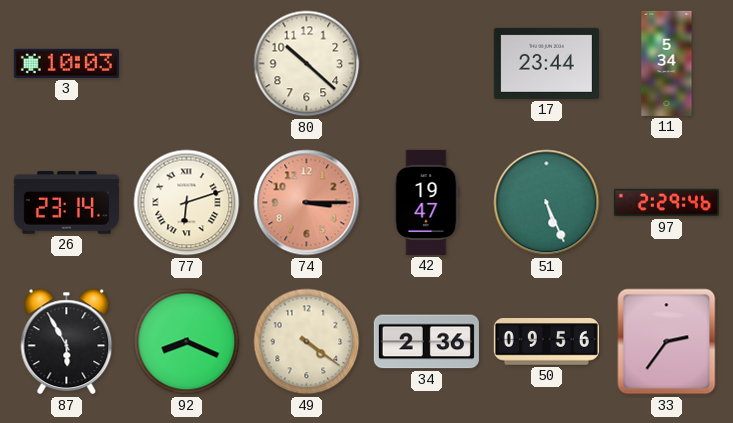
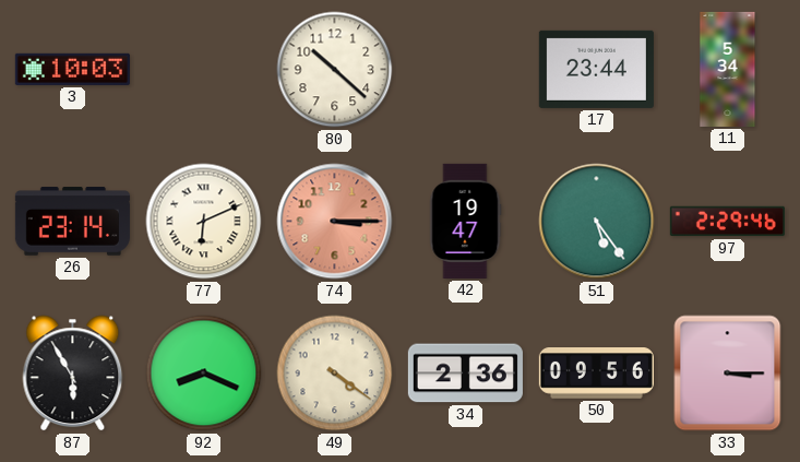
77: 6:12 -> 6:11 (204, 222)
51: 5:26 -> 5:24 (597, 222)
33: 2:36 -> 3:15 (728, 374)
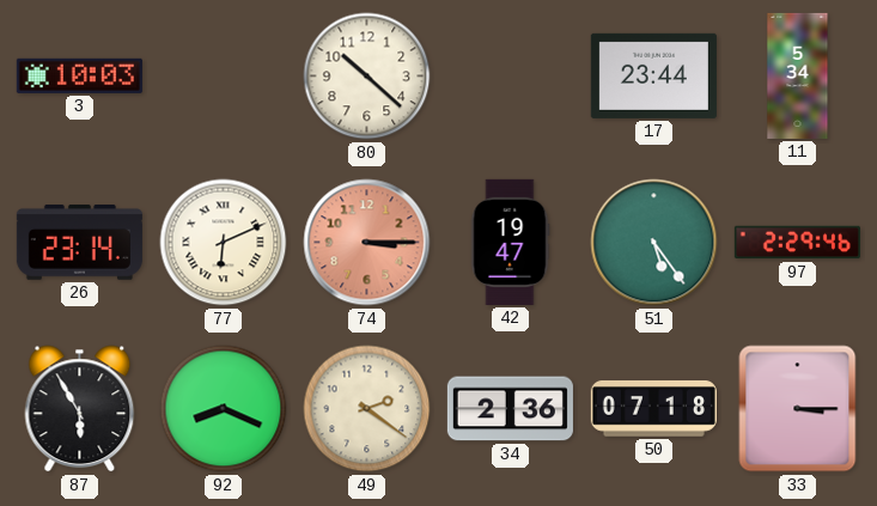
49: 4:21 -> 2:21 (367, 409)
50: 09:56 -> 07:18 (653, 409)
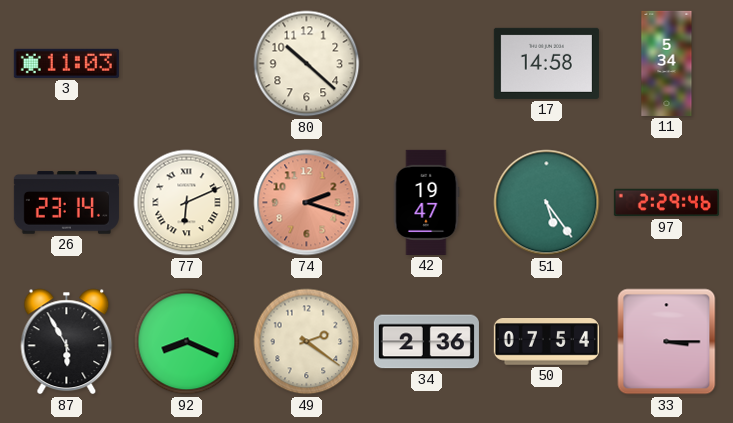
3: 10:03 -> 11:03 (66, 63)
17: 23:44 -> 14:58 (546, 63)
74: 3:15 -> 2:18 (307, 203)
50: 07:18 -> 07:54 (546, 342)
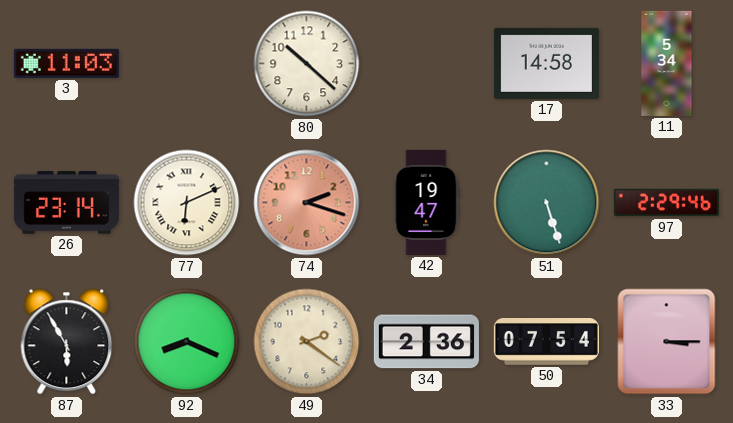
51: 5:24 -> 5:27 (547, 203)
